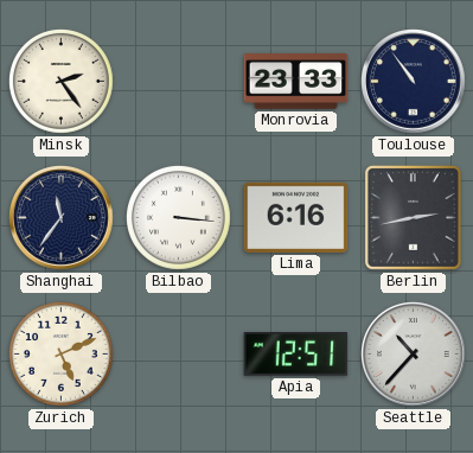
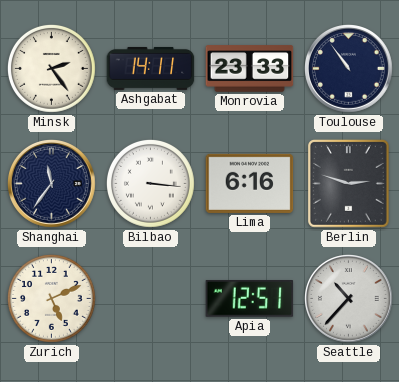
Ashgabat: none -> 14:11 (151, 68)
Berlin: 2:43 -> 2:48 (348, 183)
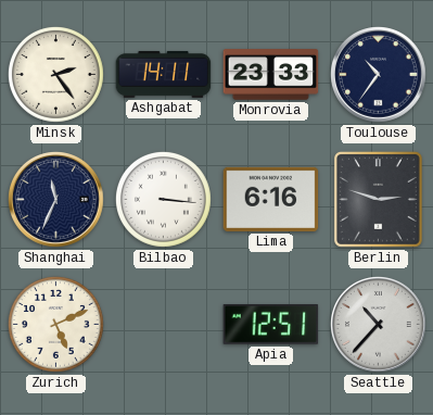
Toulouse: 10:54 -> 10:36 (379, 75)
Shanghai: 11:36 -> 11:34 (56, 200)
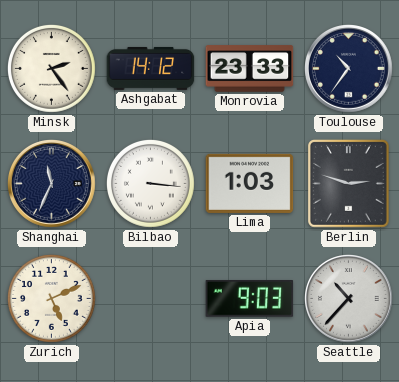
Ashgabat: 14:11 -> 14:12 (151, 68)
Lima: 6:16 -> 1:03 (250, 183)
Apia: 12:51 -> 9:03 (250, 299)
